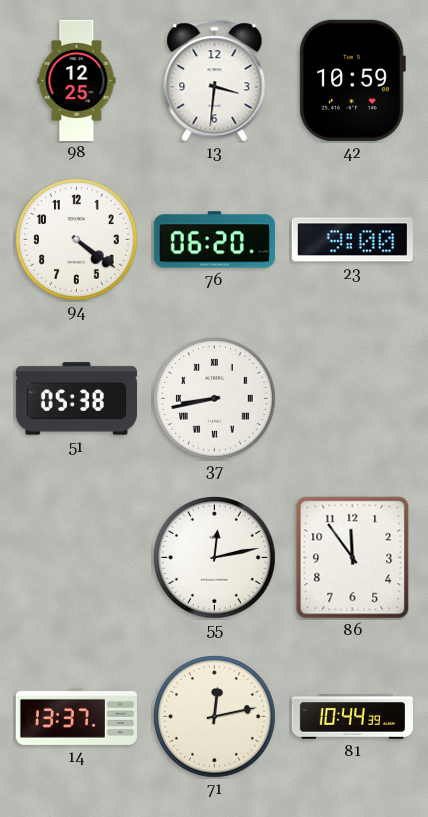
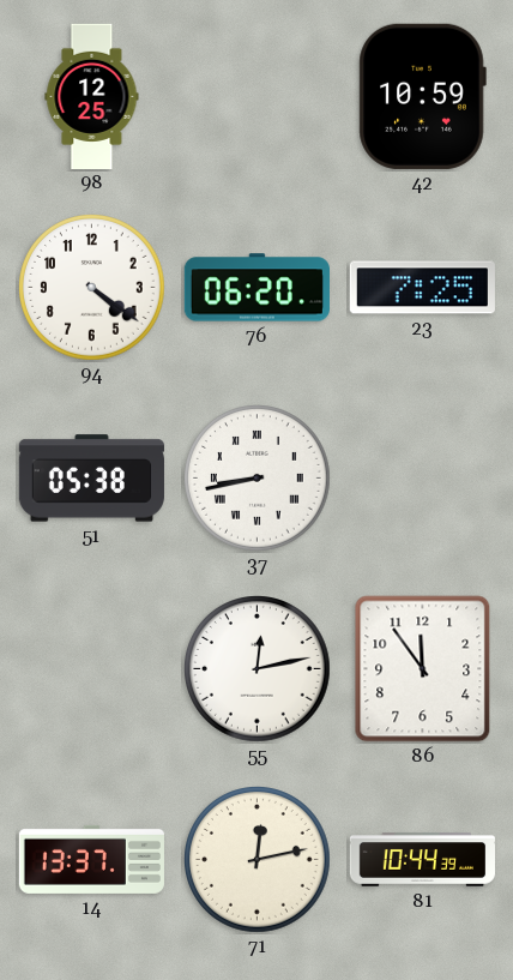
13: 3:31 -> none (215, 81)
23: 9:00 -> 7:25 (422, 288)
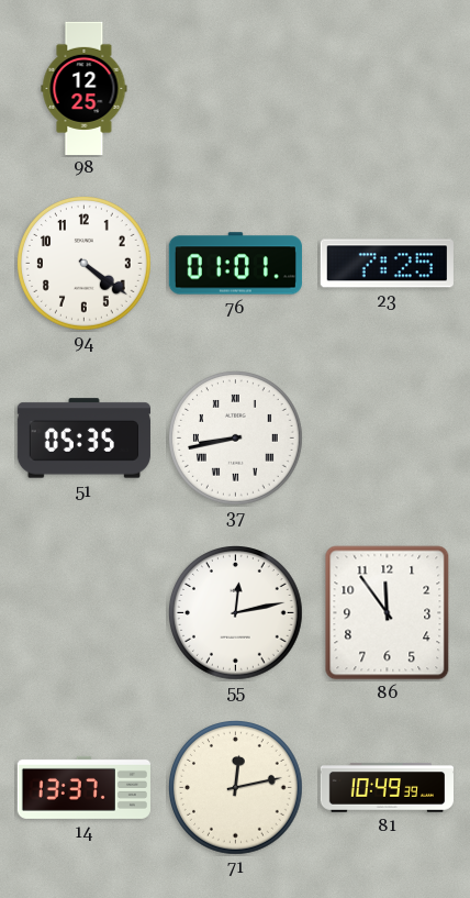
42: 10:59 -> none (422, 96)
76: 06:20 -> 01:01 (235, 264)
51: 05:38 -> 05:35 (83, 439)
81: 10:44 -> 10:49 (387, 788)
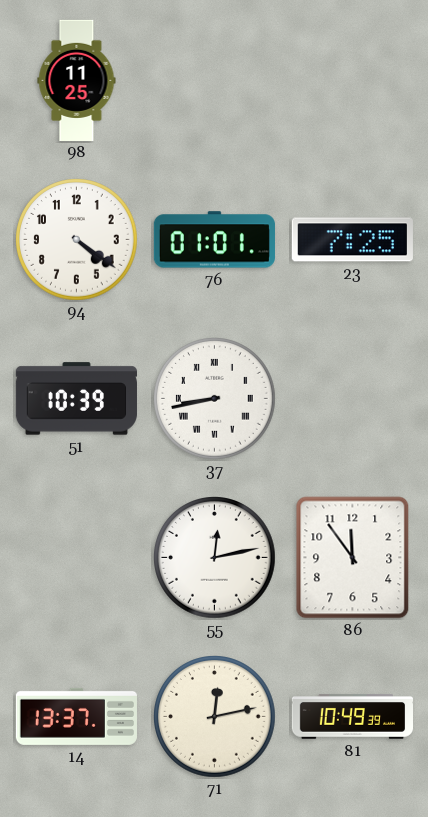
98: 12:25 -> 11:25 (77, 80)
51: 05:35 -> 10:39 (76, 399)
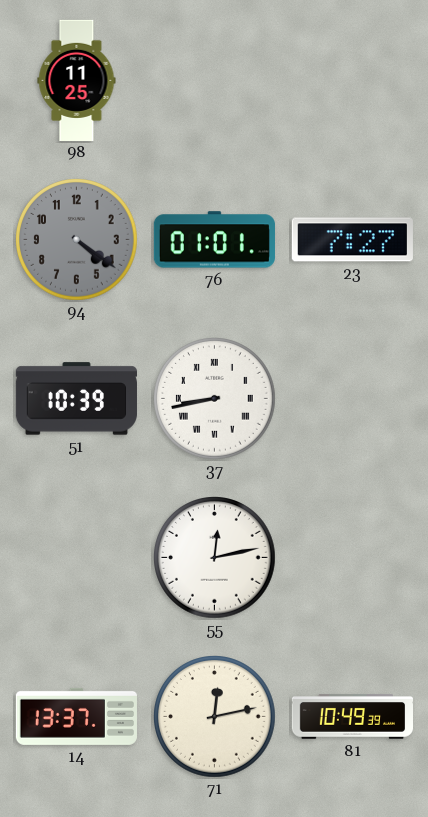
94 dial: white -> grey (77, 240)
23: 7:25 -> 7:27 (352, 240)
86: 11:54 -> none (353, 558)
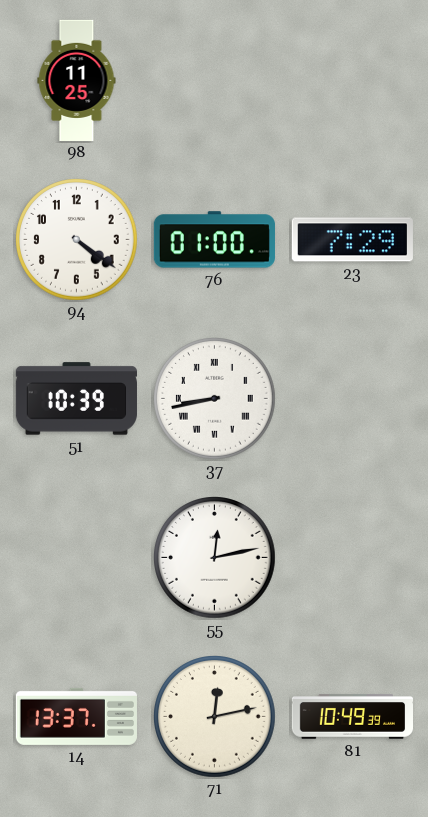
94 dial: grey -> white (77, 240)
76: 01:01 -> 01:00 (214, 240)
23: 7:27 -> 7:29 (352, 240)
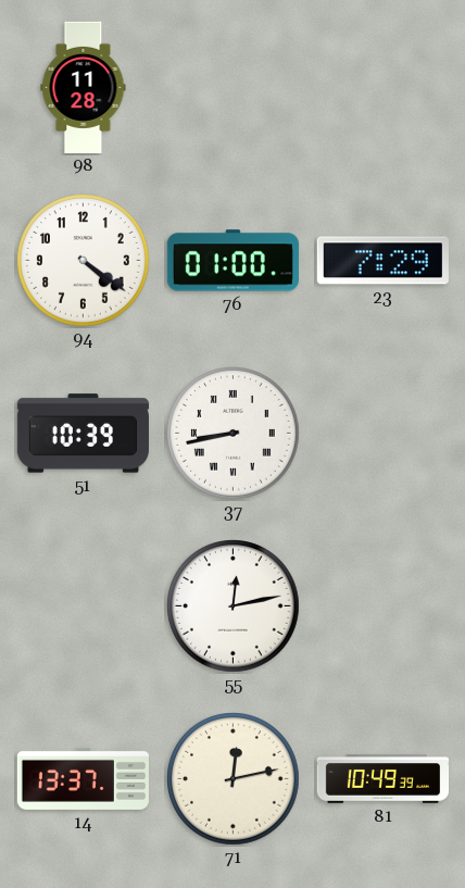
98: 11:25 -> 11:28 (84, 87)
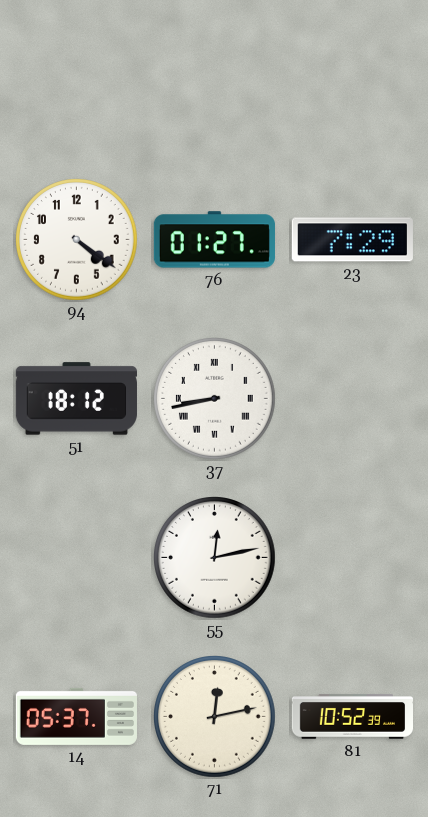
98: 11:28 -> none (84, 87)
76: 01:00 -> 01:27 (214, 240)
51: 10:39 -> 18:12 (76, 399)
14: 13:37 -> 05:37 (76, 716)
81: 10:49 -> 10:52 (352, 717)
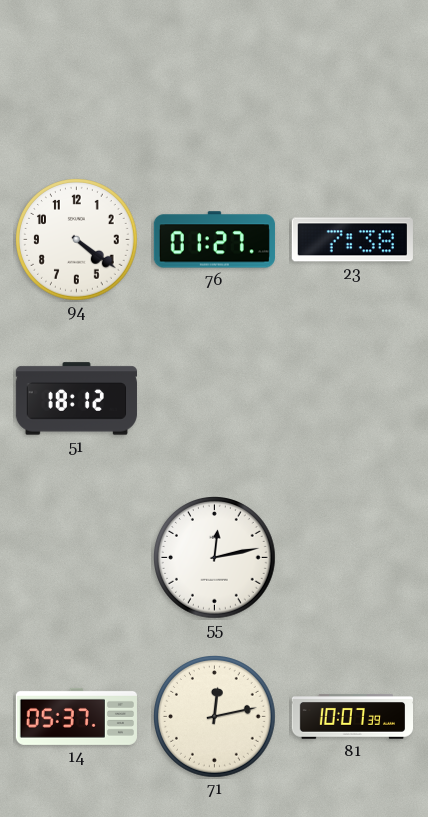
23: 7:29 -> 7:38 (352, 240)
37: 8:43 -> none (215, 399)
81: 10:52 -> 10:07 (352, 717)
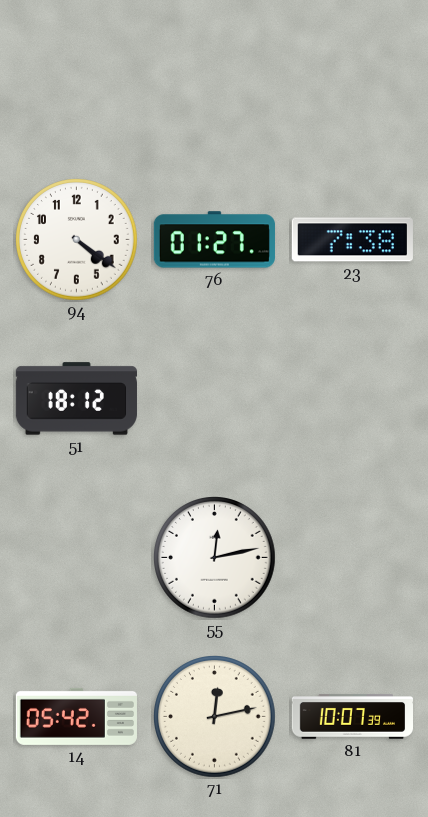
14: 05:37 -> 05:42 (76, 716)
